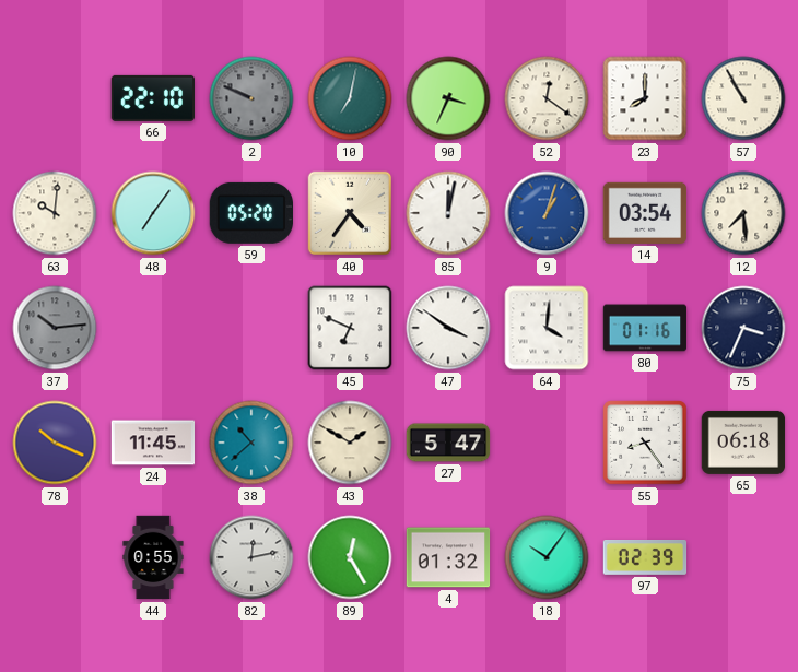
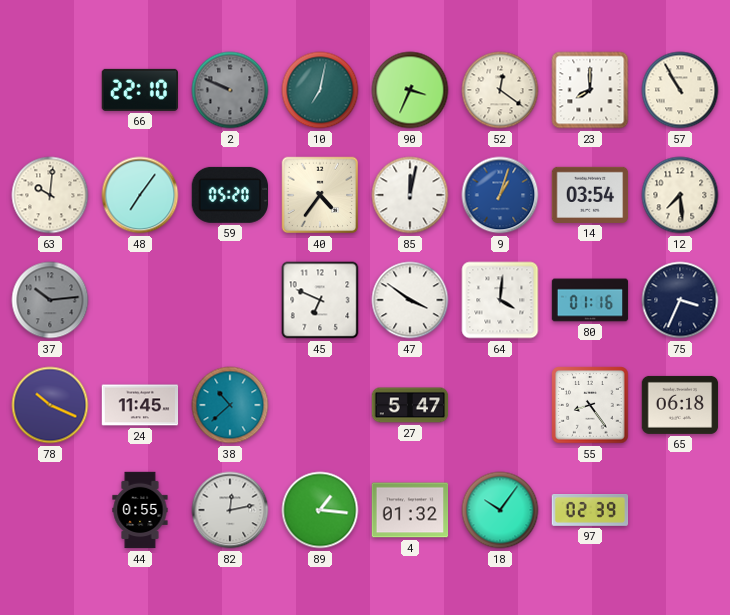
43: 1:50 -> none (350, 443)
89: 12:25 -> 1:16 (320, 510)
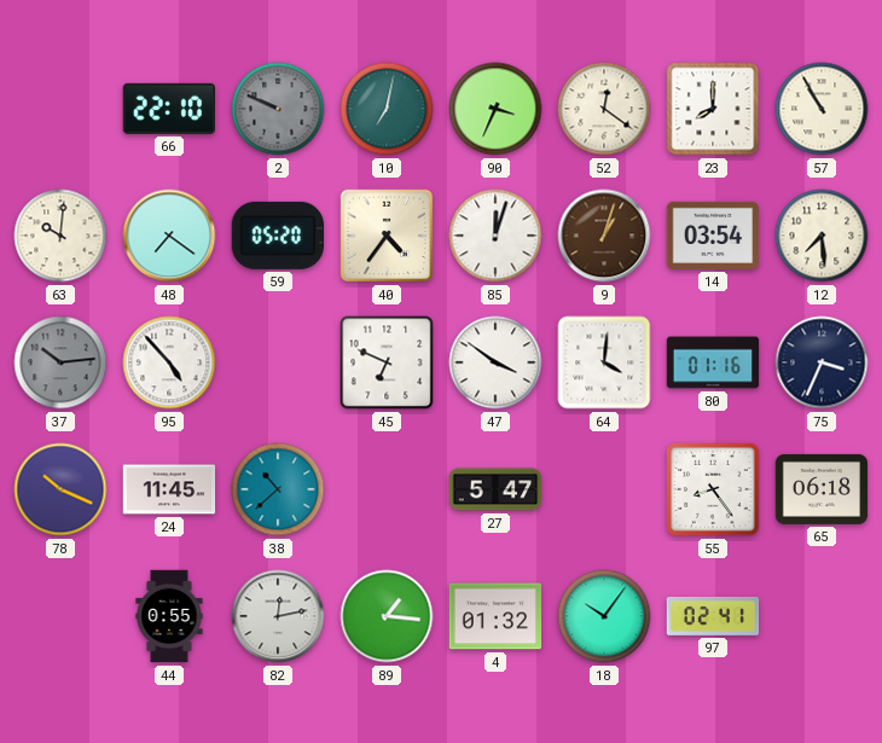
48: 7:06 -> 7:21 (169, 236)
85: 12:02 -> 12:03 (495, 236)
9 dial: blue -> brown (604, 236)
95: none -> 4:53 (169, 362)
97: 02:39 -> 02:41 (713, 617)
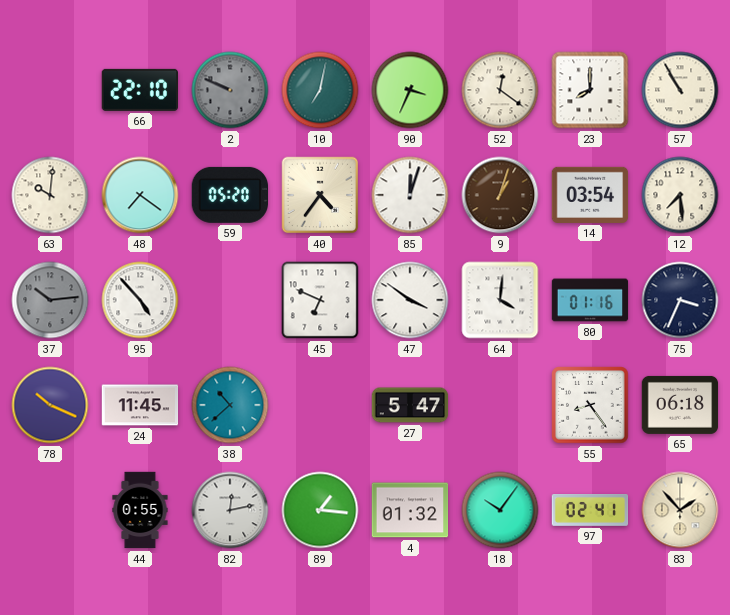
83: none -> 1:53 (680, 510)
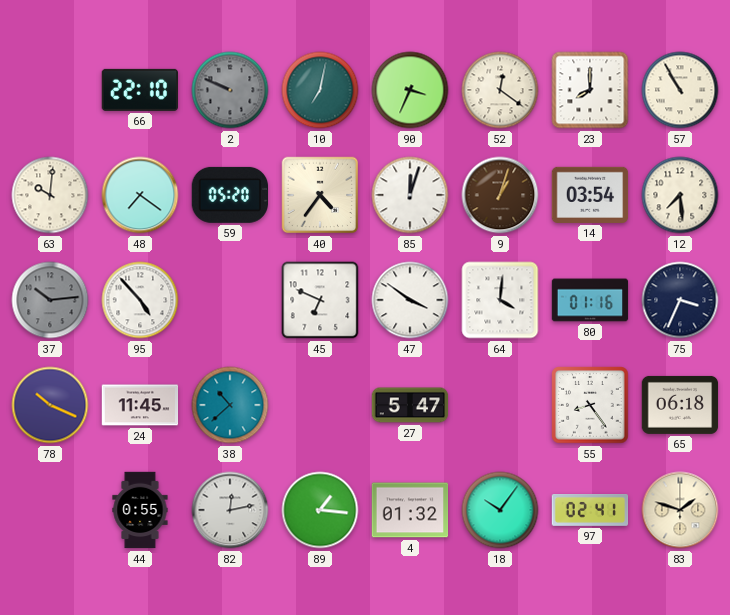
83: 1:53 -> 1:48 (680, 510)
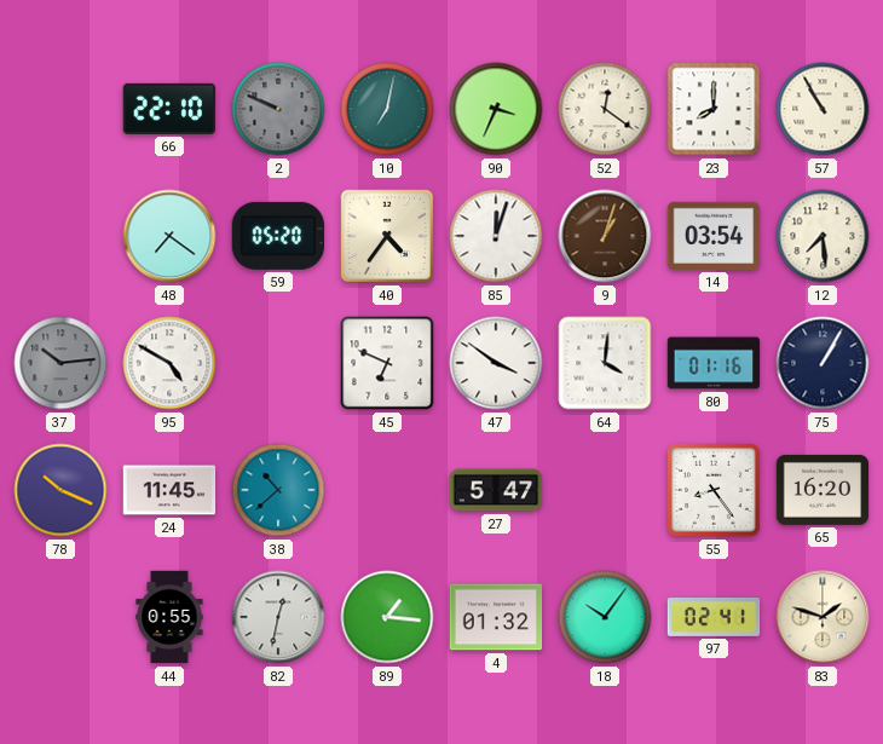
63: 10:01 -> none (50, 195)
95: 4:53 -> 4:50 (169, 363)
75: 3:34 -> 1:05 (823, 363)
65: 06:18 -> 16:20 (823, 490)
82: 12:13 -> 12:32 (278, 617)
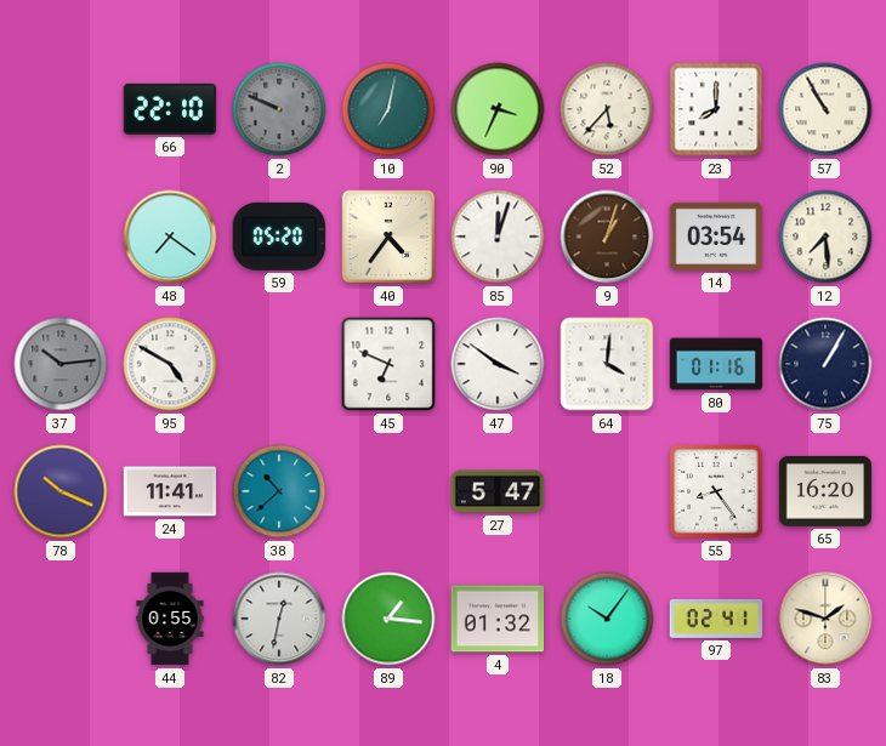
52: 12:21 -> 5:37 (607, 109)
24: 11:45 -> 11:41 (170, 491)
